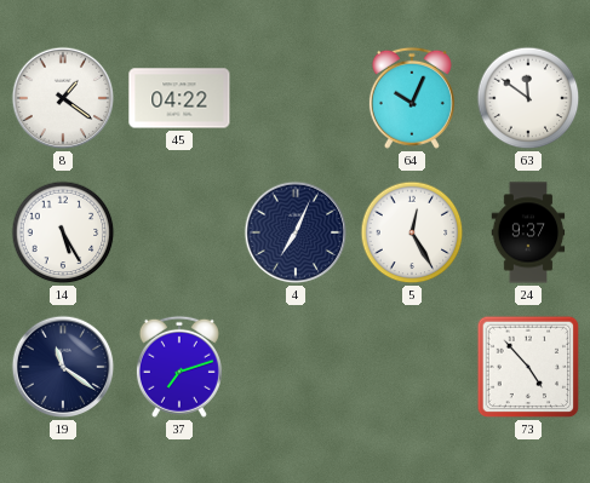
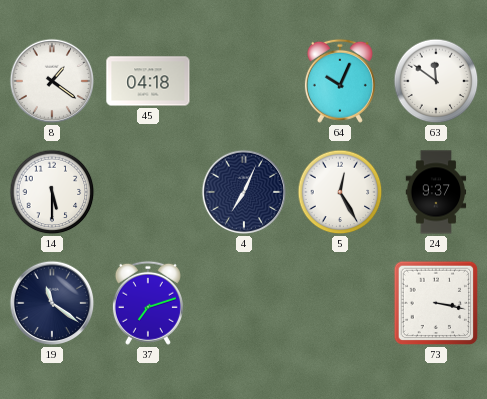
45: 04:22 -> 04:18 (148, 81)
14: 5:25 -> 5:30 (52, 192)
73: 4:53 -> 3:17 (436, 303)
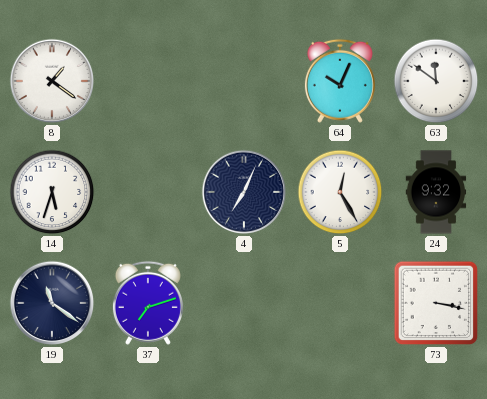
45: 04:18 -> none (148, 81)
14: 5:30 -> 5:33 (52, 192)
24: 9:37 -> 9:32 (436, 192)
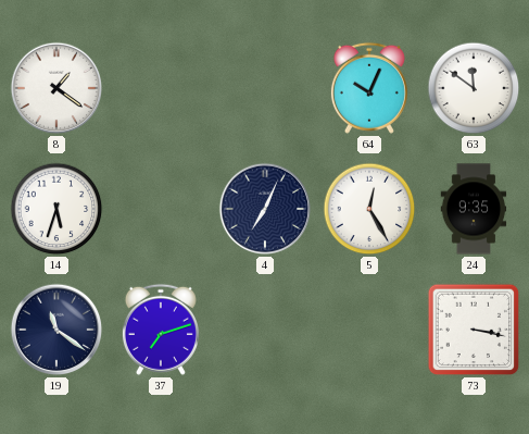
24: 9:32 -> 9:35 (474, 209)
